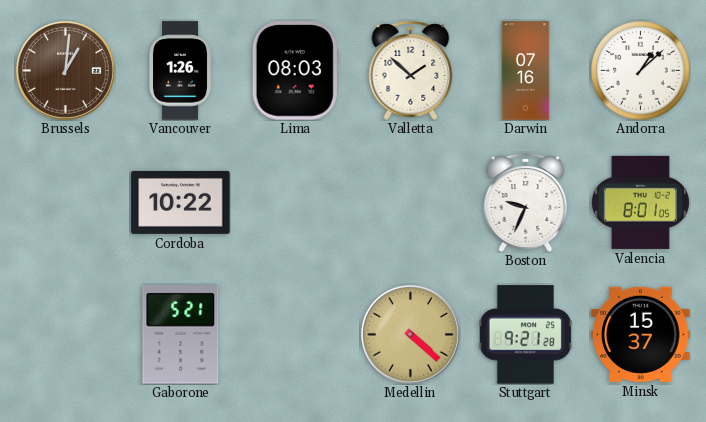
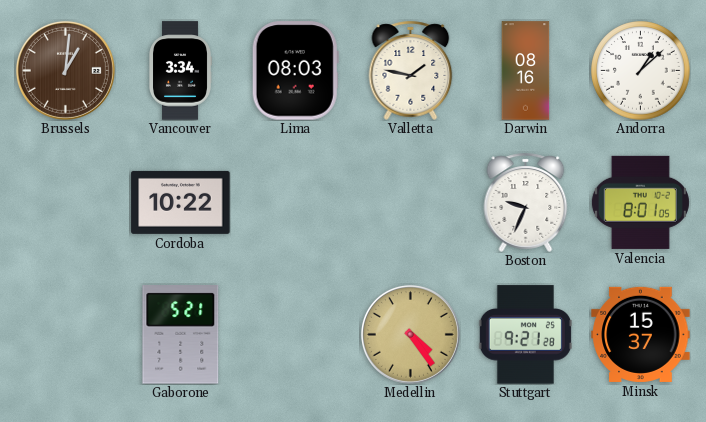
Vancouver: 1:26 -> 3:34 (181, 71)
Valletta: 1:52 -> 1:47 (411, 70)
Darwin: 07:16 -> 08:16 (526, 71)
Medellin: 4:22 -> 4:24 (410, 334)
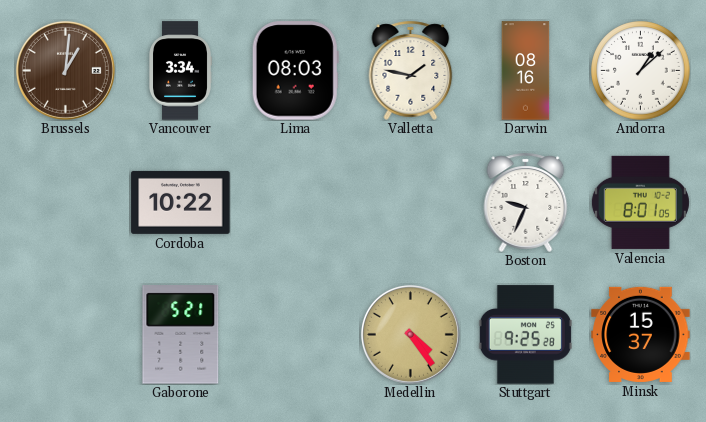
Stuttgart: 9:21 -> 9:25 (525, 335)
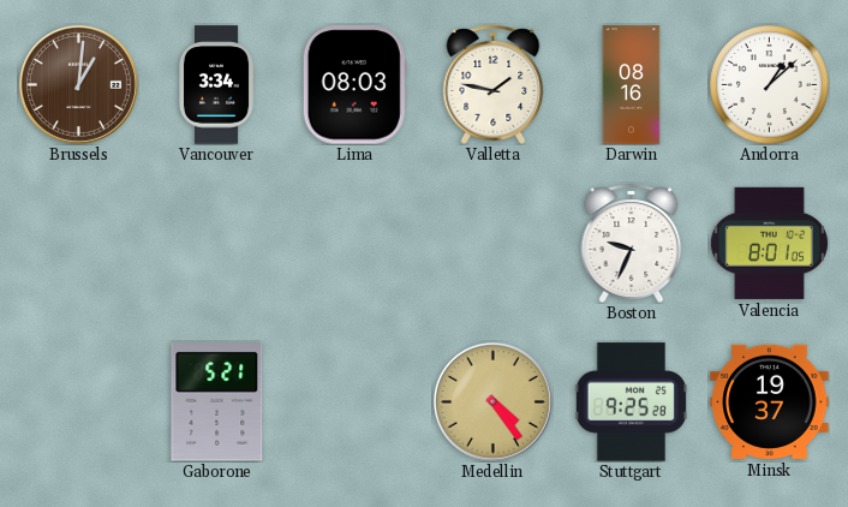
Cordoba: 10:22 -> none (181, 202)
Minsk: 15:37 -> 19:37 (770, 401)
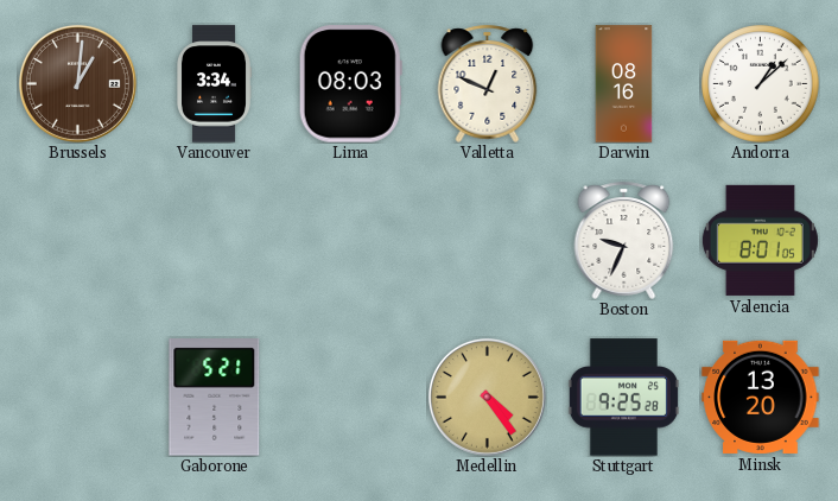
Valletta: 1:47 -> 12:49 (488, 83)
Minsk: 19:37 -> 13:20 (761, 397)
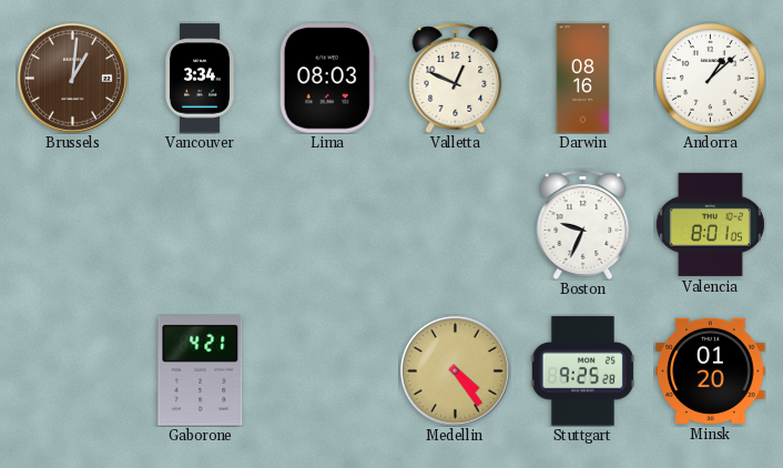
Gaborone: 5:21 -> 4:21 (201, 372)
Minsk: 13:20 -> 01:20 (711, 370)
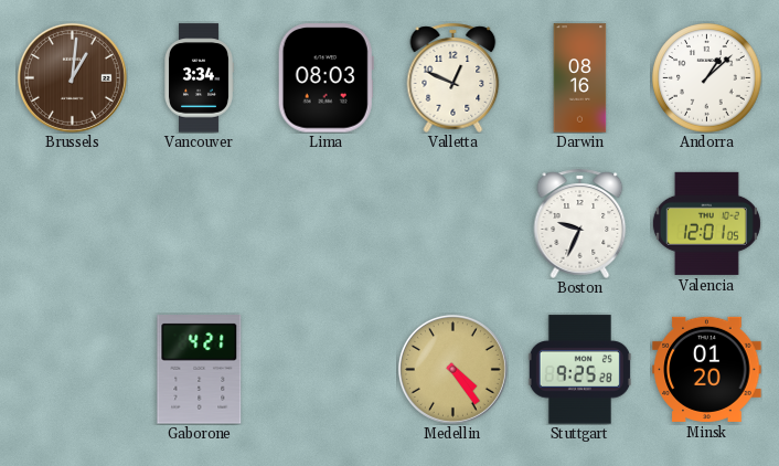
Valencia: 8:01 -> 12:01 (706, 223)
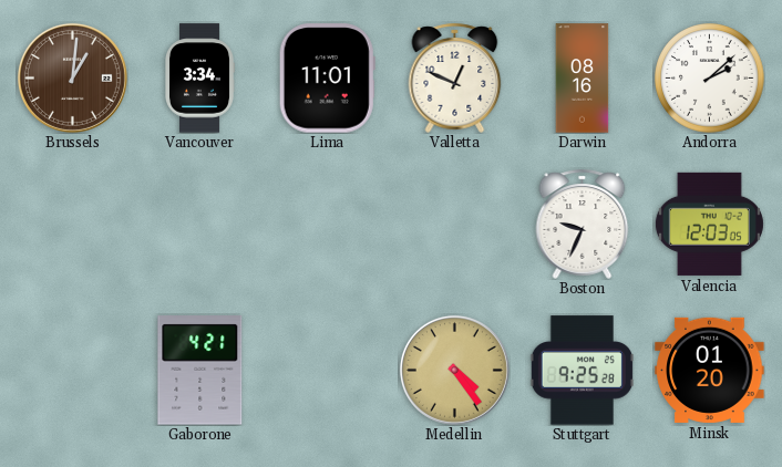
Lima: 08:03 -> 11:01 (327, 79)
Andorra: 1:08 -> 2:08 (710, 79)
Valencia: 12:01 -> 12:03 (709, 224)
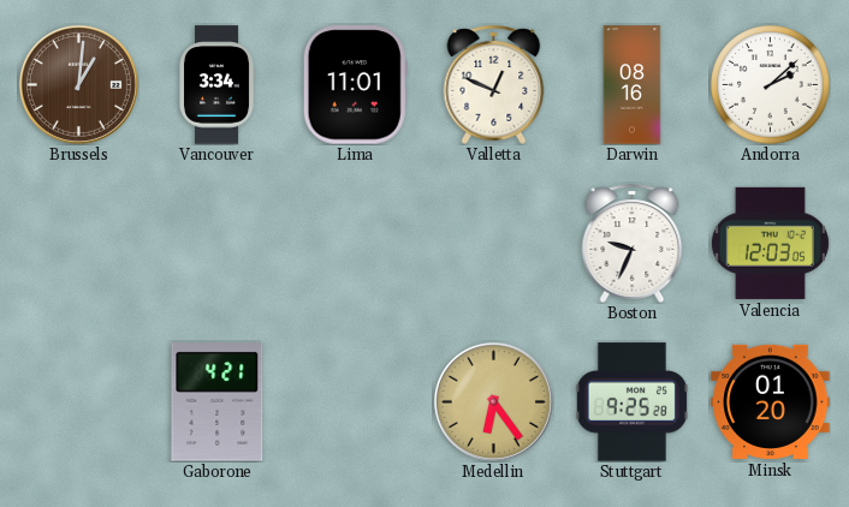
Medellin: 4:24 -> 6:24 (493, 401)
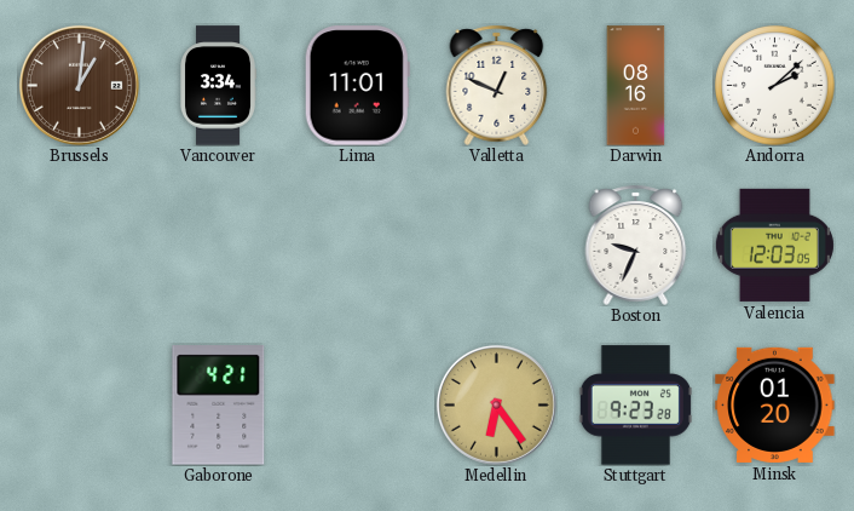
Stuttgart: 9:25 -> 9:23 (635, 406)
